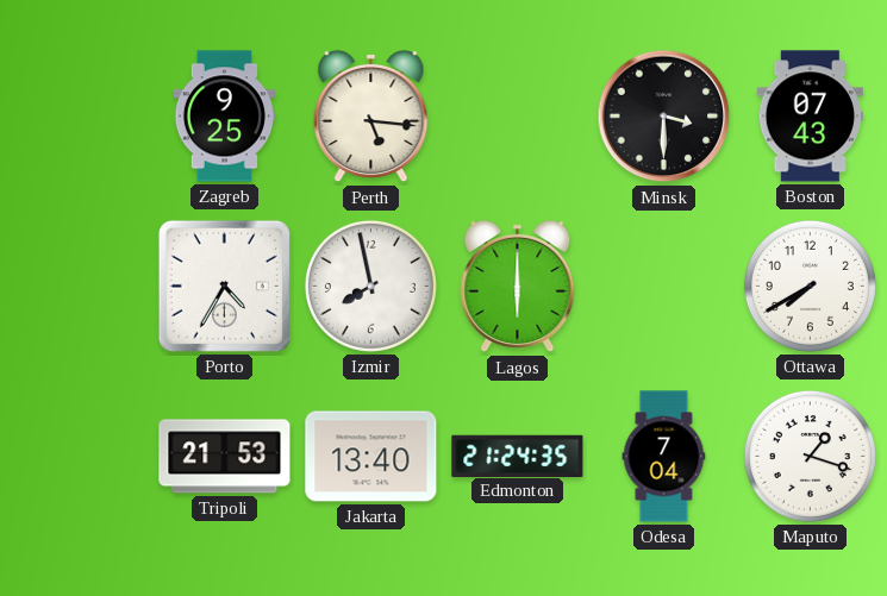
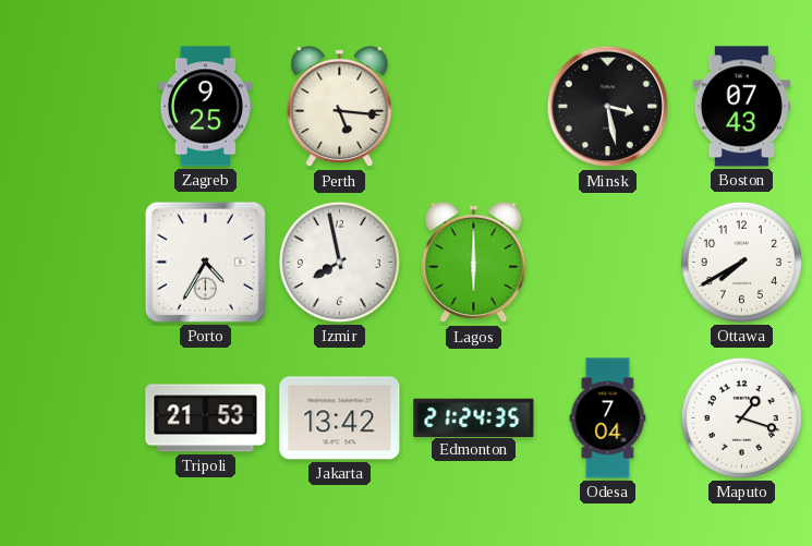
Minsk: 3:30 -> 3:28 (608, 107)
Jakarta: 13:40 -> 13:42 (340, 418)
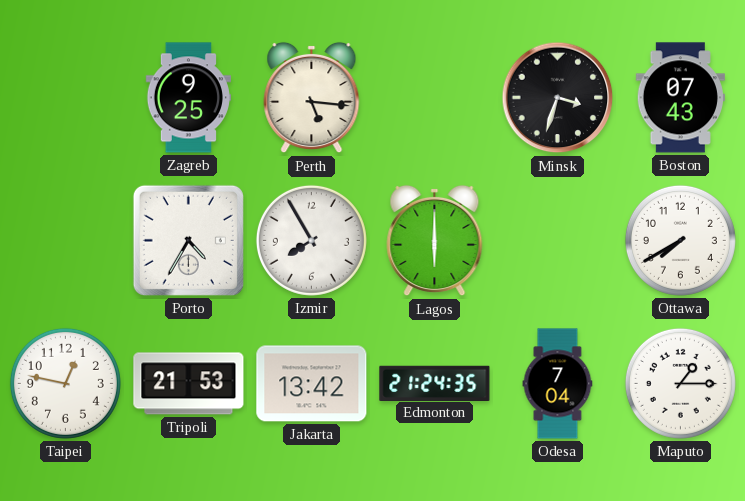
Minsk: 3:28 -> 3:33 (558, 98)
Izmir: 7:58 -> 7:55 (311, 240)
Taipei: none -> 12:47 (65, 383)
Maputo: 1:18 -> 1:15 (680, 383)
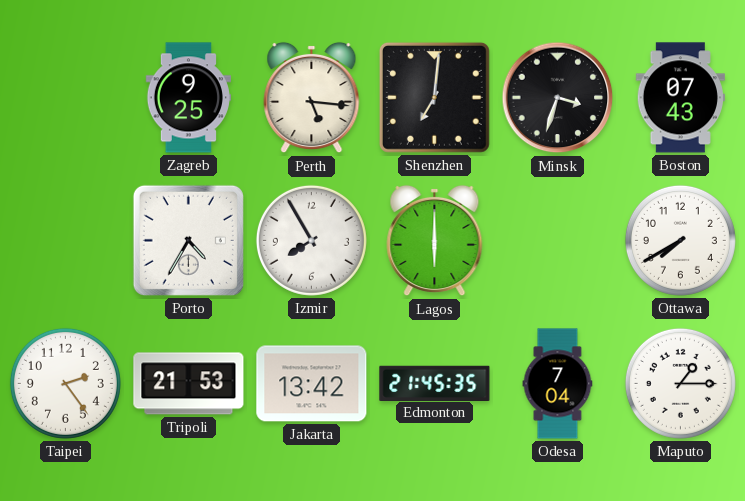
Shenzhen: none -> 7:01 (434, 97)
Taipei: 12:47 -> 2:24 (65, 383)
Edmonton: 21:24 -> 21:45 (435, 383)
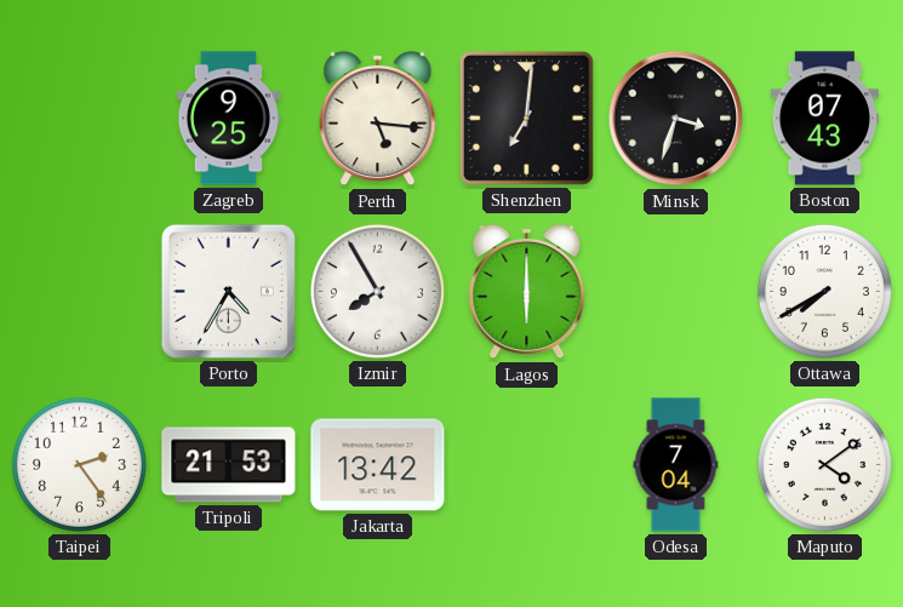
Edmonton: 21:45 -> none (435, 383)
Maputo: 1:15 -> 4:09 (824, 464)
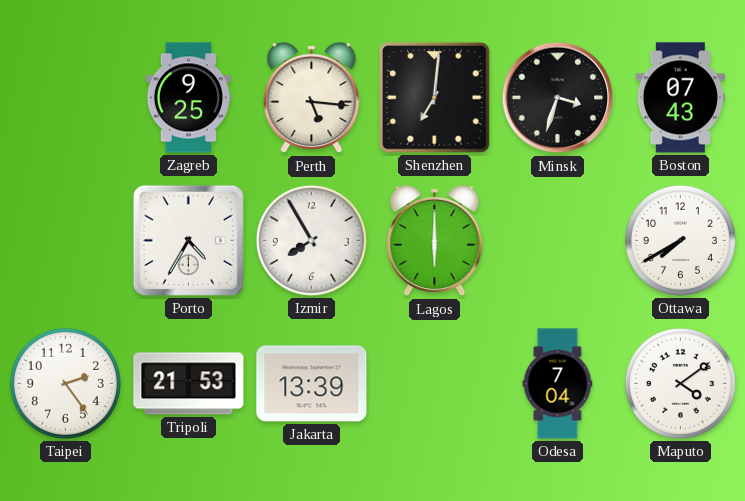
Jakarta: 13:42 -> 13:39 (312, 384)
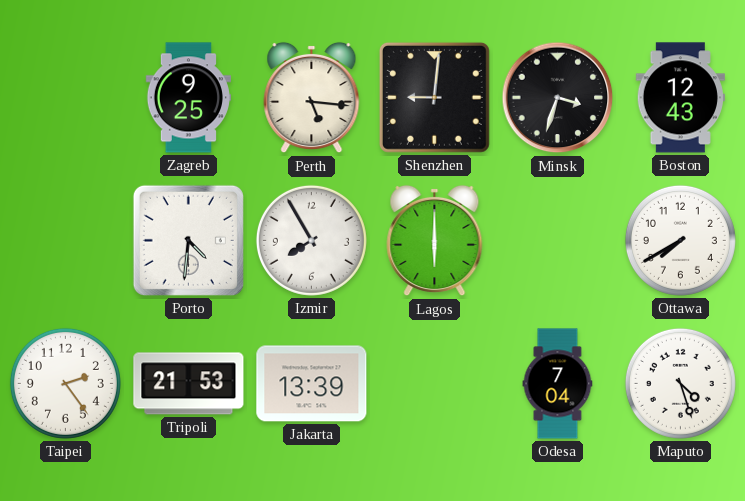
Shenzhen: 7:01 -> 9:01 (434, 97)
Boston: 07:43 -> 12:43 (680, 98)
Porto: 4:35 -> 4:31 (188, 240)
Maputo: 4:09 -> 4:27 (680, 383)
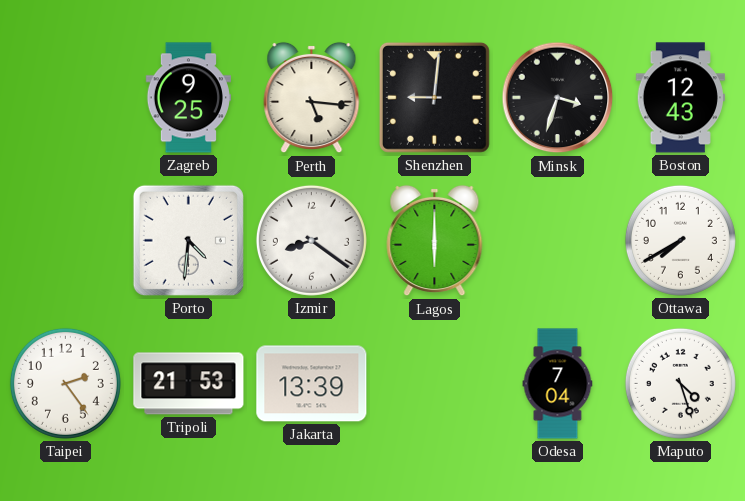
Izmir: 7:55 -> 8:21 (311, 240)
